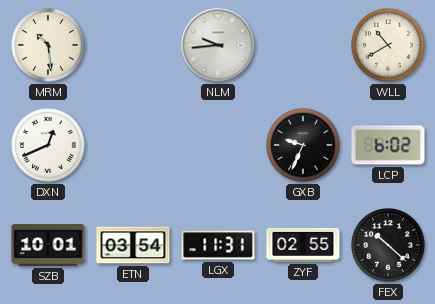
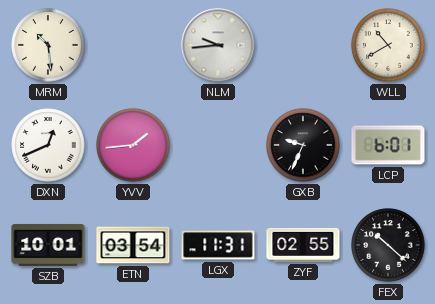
YVV: none -> 1:44 (133, 145)
LCP: 6:02 -> 6:01 (388, 145)
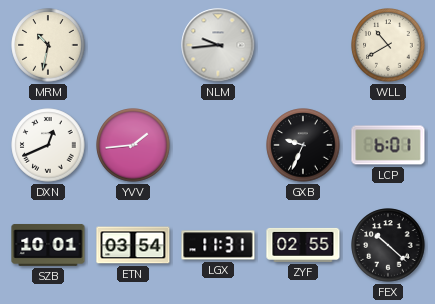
MRM: 10:29 -> 10:32 (48, 45)
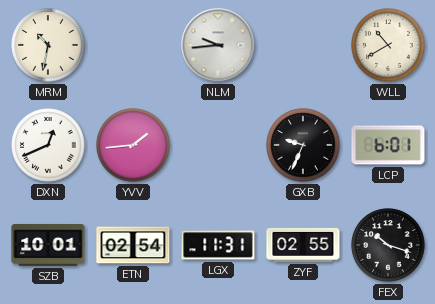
ETN: 03:54 -> 02:54 (133, 245)
FEX: 10:22 -> 10:18 (388, 245)
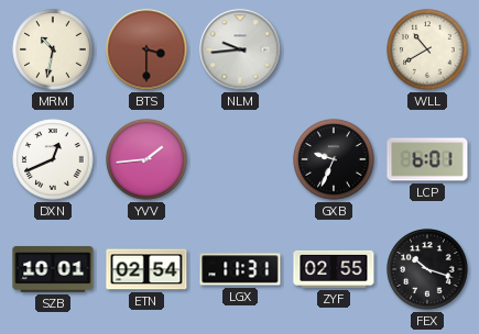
BTS: none -> 3:30 (146, 49)
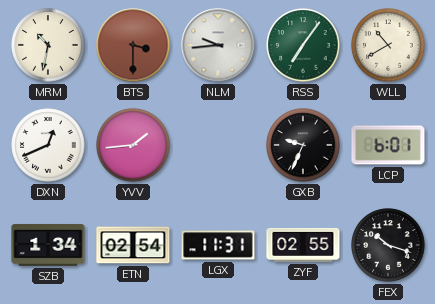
RSS: none -> 7:06 (303, 45)
SZB: 10:01 -> 1:34 (48, 245)
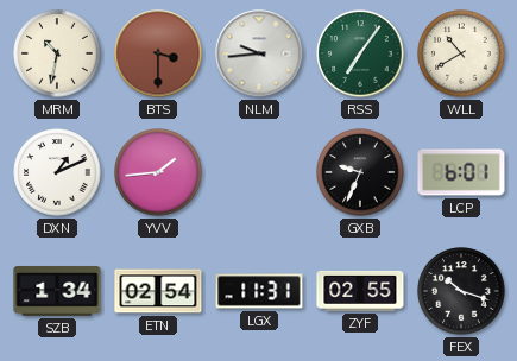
DXN: 12:41 -> 1:11 (57, 172)
